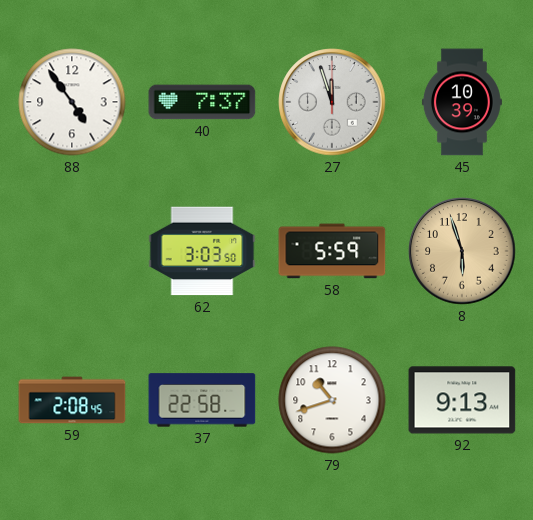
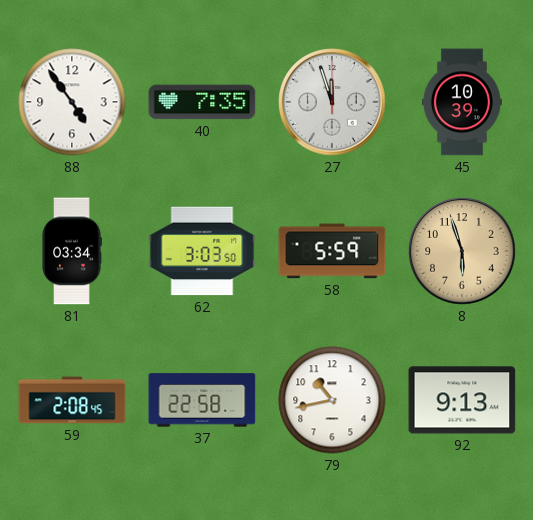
40: 7:37 -> 7:35 (202, 102)
81: none -> 03:34 (72, 251)
79: 10:42 -> 10:43 (332, 400)
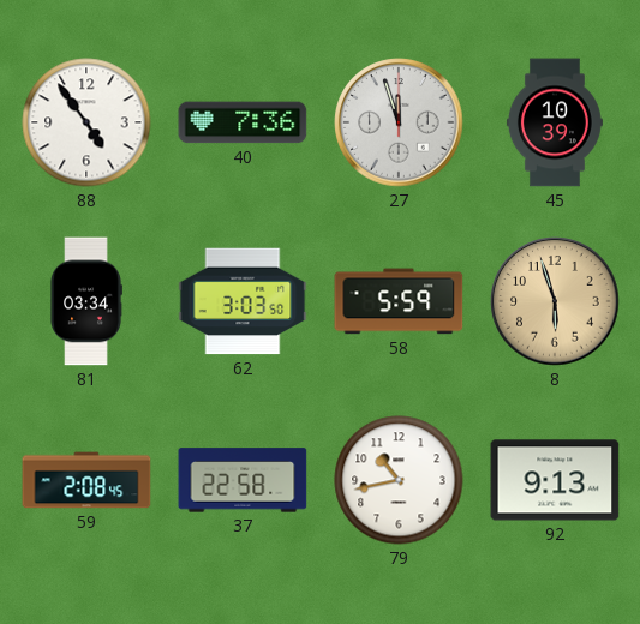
40: 7:35 -> 7:36 (243, 122)
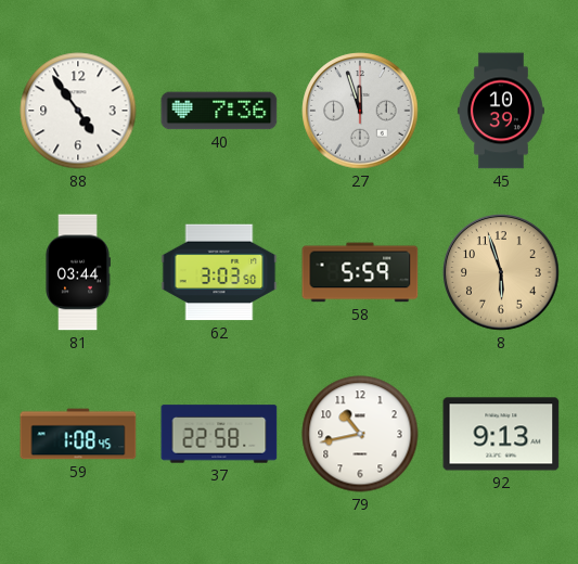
81: 03:34 -> 03:44 (78, 272)
59: 2:08 -> 1:08 (78, 434)
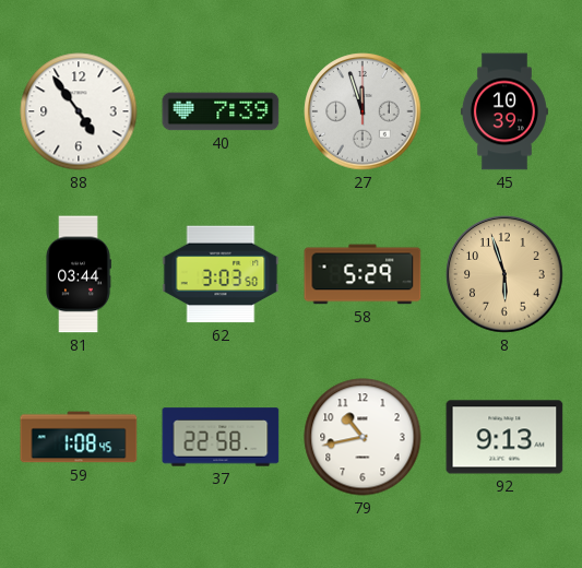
40: 7:36 -> 7:39 (221, 111)
58: 5:59 -> 5:29 (363, 274)
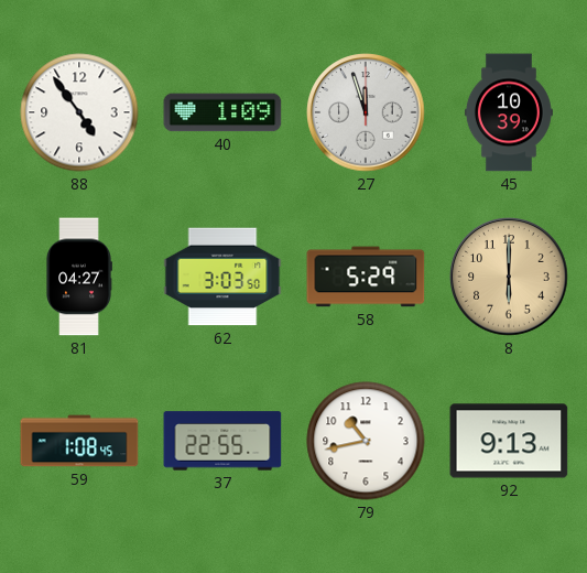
40: 7:39 -> 1:09 (222, 112)
81: 03:44 -> 04:27 (79, 277)
8: 5:57 -> 6:00 (509, 277)
37: 22:58 -> 22:55 (222, 441)
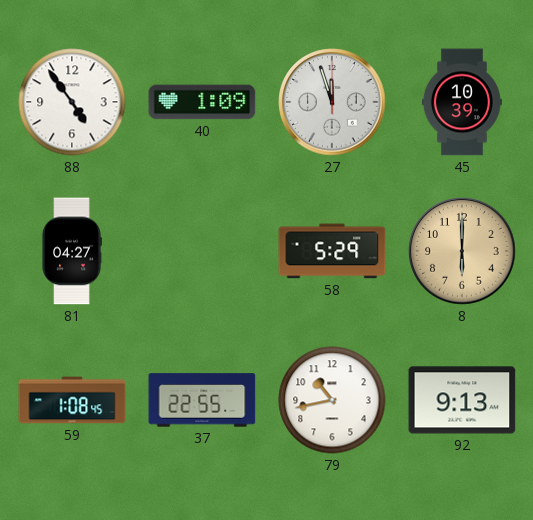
62: 3:03 -> none (222, 277)
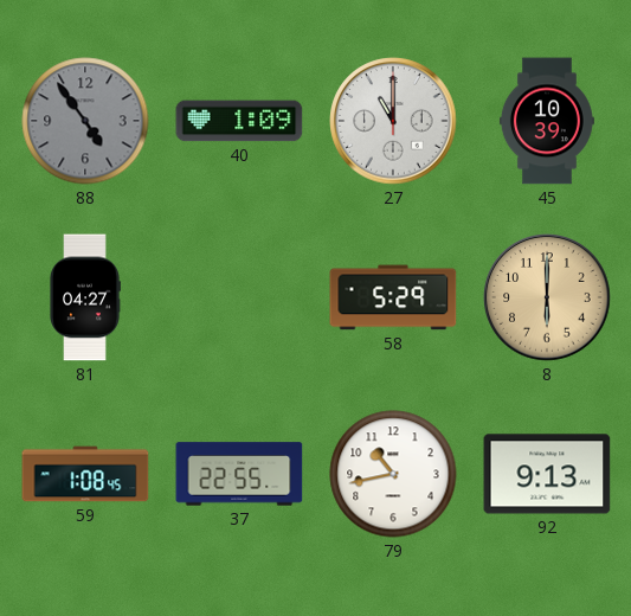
88 dial: white -> grey (85, 121)
27: 11:57 -> 11:00 (393, 121)
